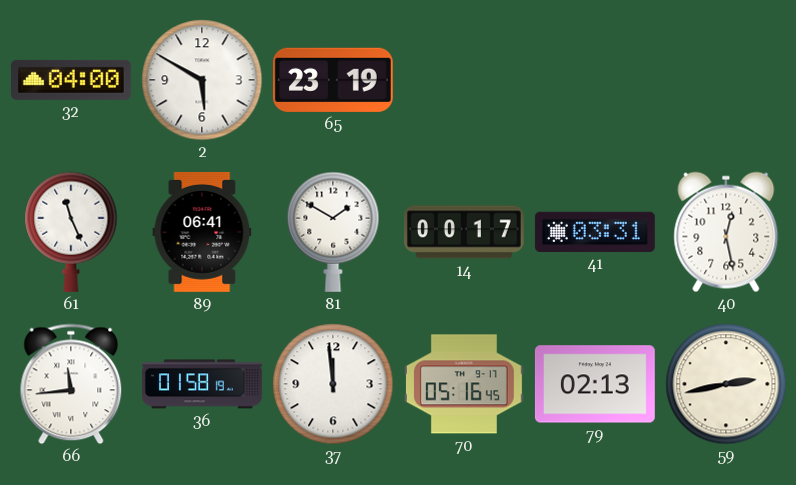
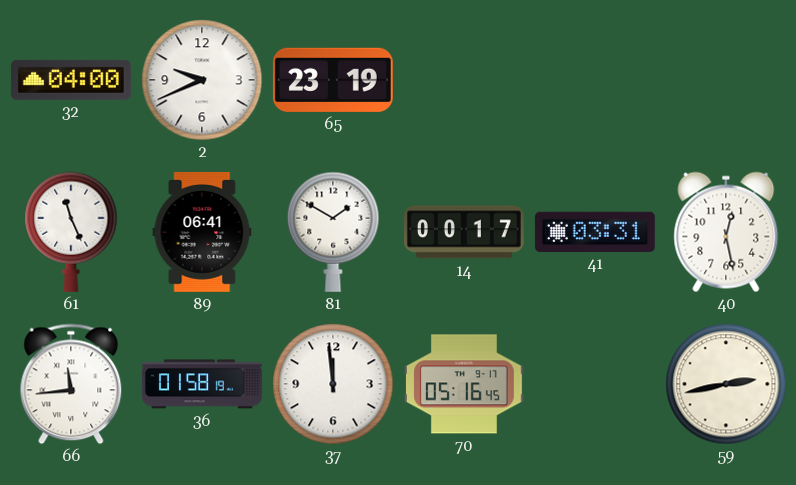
2: 5:50 -> 9:41 (202, 80)
79: 02:13 -> none (595, 384)
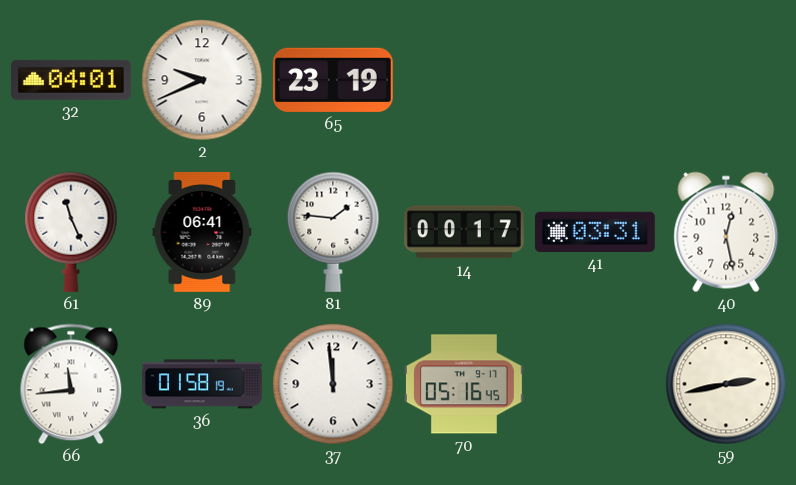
32: 04:00 -> 04:01 (71, 80)
81: 1:50 -> 1:46 (333, 232)
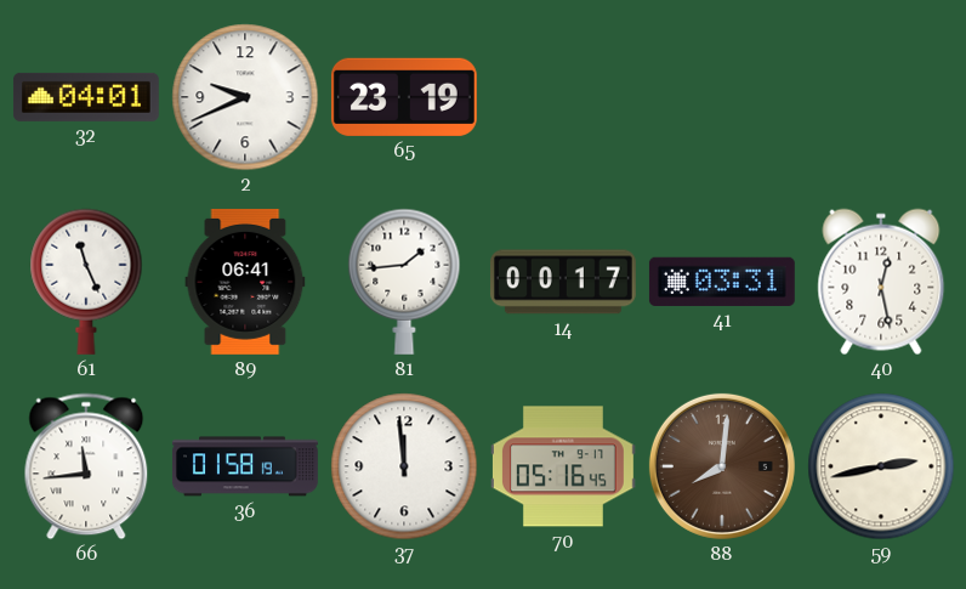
81: 1:46 -> 1:44 (404, 282)
88: none -> 8:01 (722, 466)
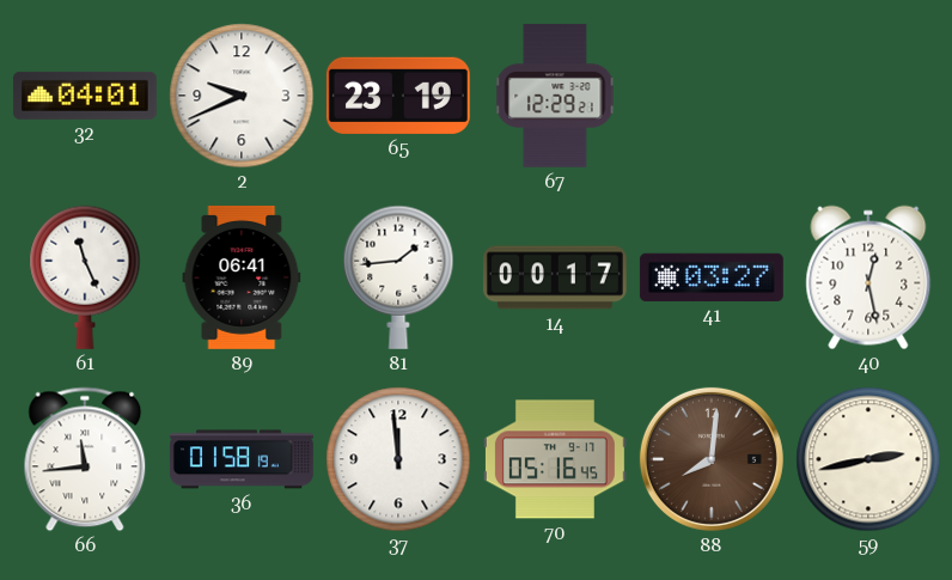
67: none -> 12:29 (555, 96)
41: 03:31 -> 03:27 (712, 277)
